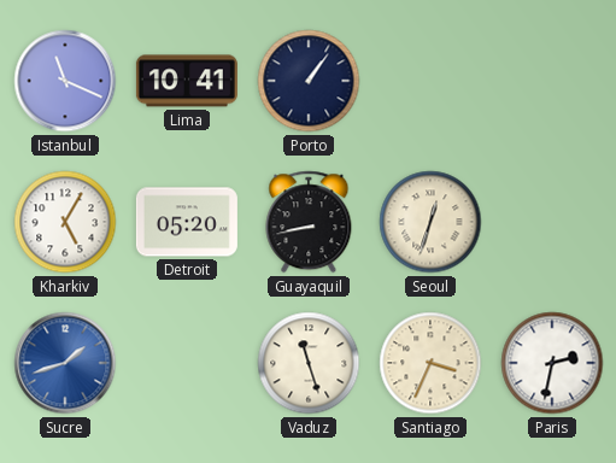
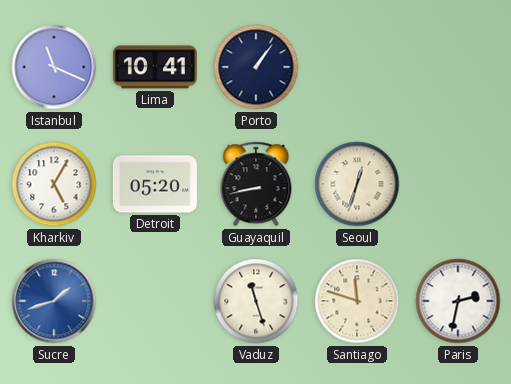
Santiago: 3:34 -> 11:48 (357, 301)
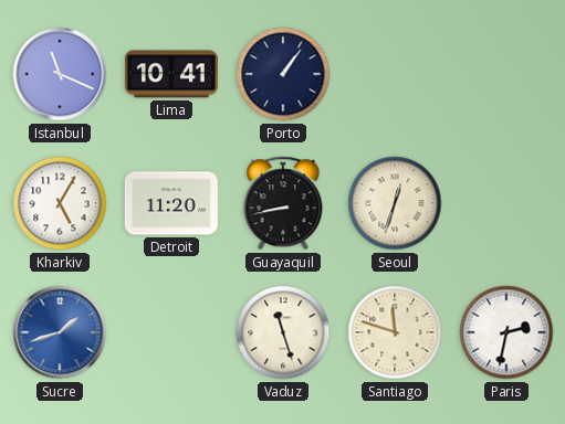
Detroit: 05:20 -> 11:20 (171, 203)
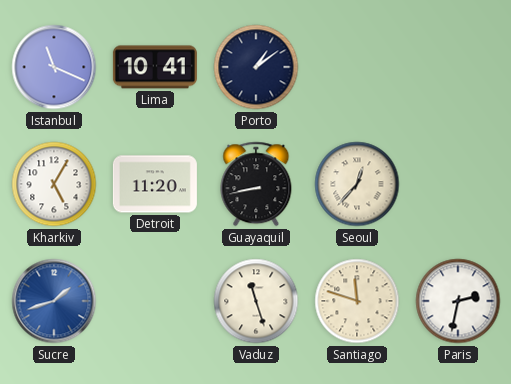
Porto: 1:06 -> 1:09 (256, 67)
Seoul: 12:33 -> 12:37 (357, 184)
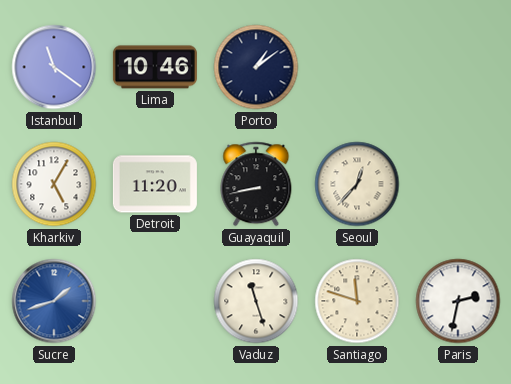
Istanbul: 11:19 -> 11:21 (54, 67)
Lima: 10:41 -> 10:46 (155, 67)
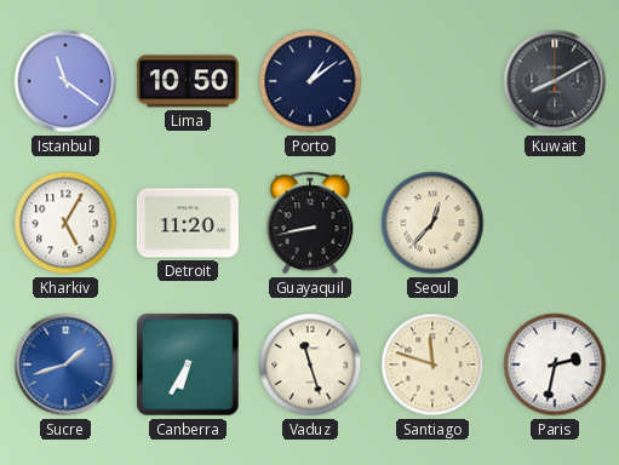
Lima: 10:46 -> 10:50 (188, 81)
Kuwait: none -> 8:10 (555, 81)
Canberra: none -> 6:35 (189, 366)
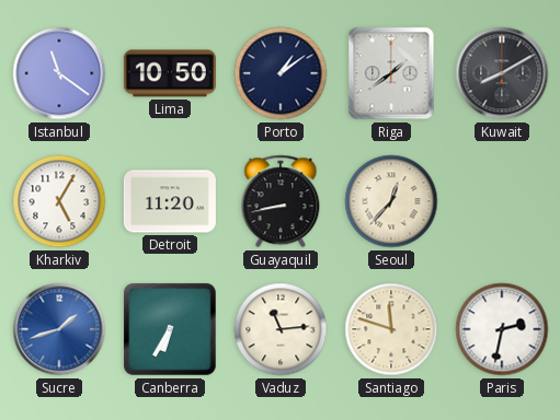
Riga: none -> 1:39 (391, 73)
Vaduz: 11:27 -> 11:14 (281, 329)
